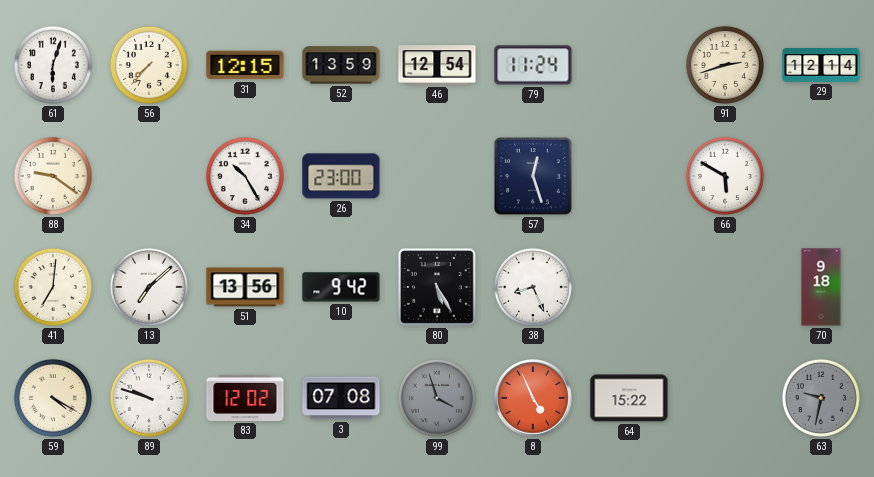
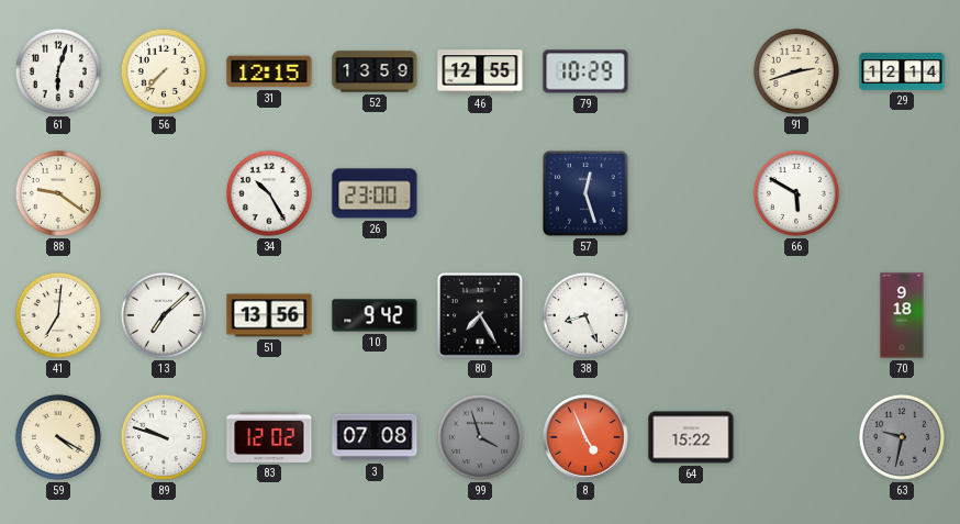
46: 12:54 -> 12:55 (480, 71)
79: 11:24 -> 10:29 (585, 71)
80: 5:25 -> 7:25 (481, 316)
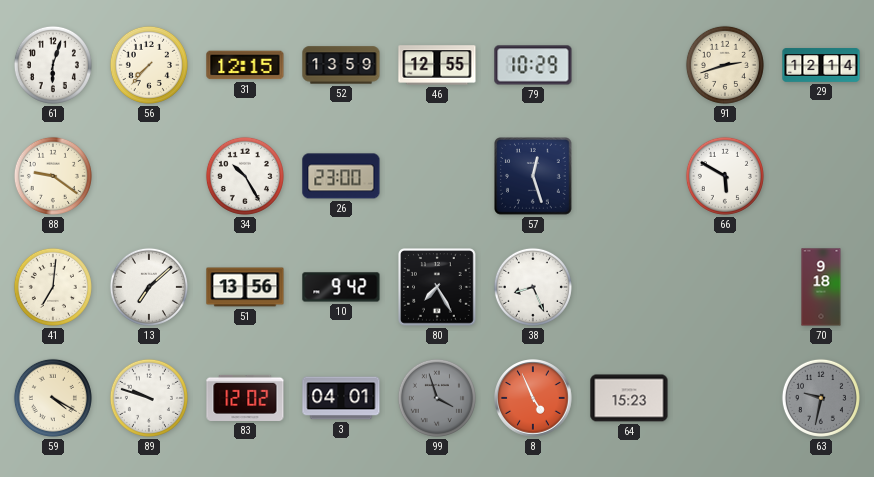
3: 07:08 -> 04:01 (341, 398)
64: 15:22 -> 15:23 (629, 398)
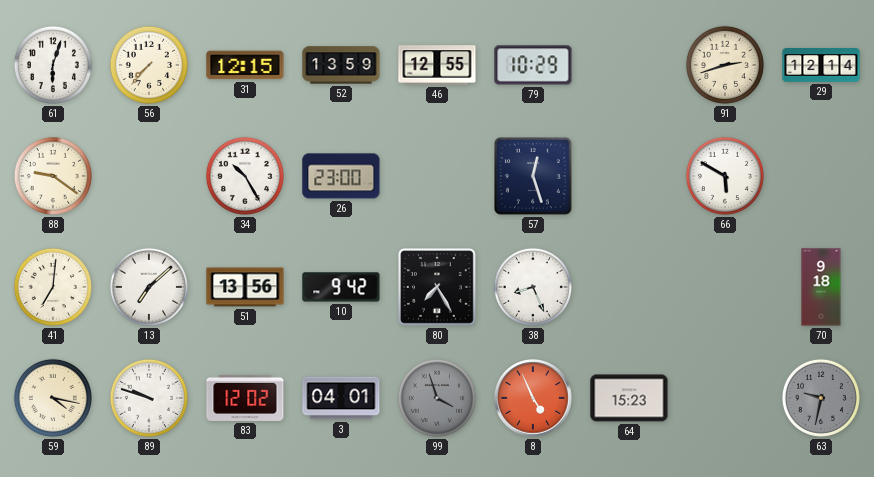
59: 4:20 -> 4:17 (53, 398)
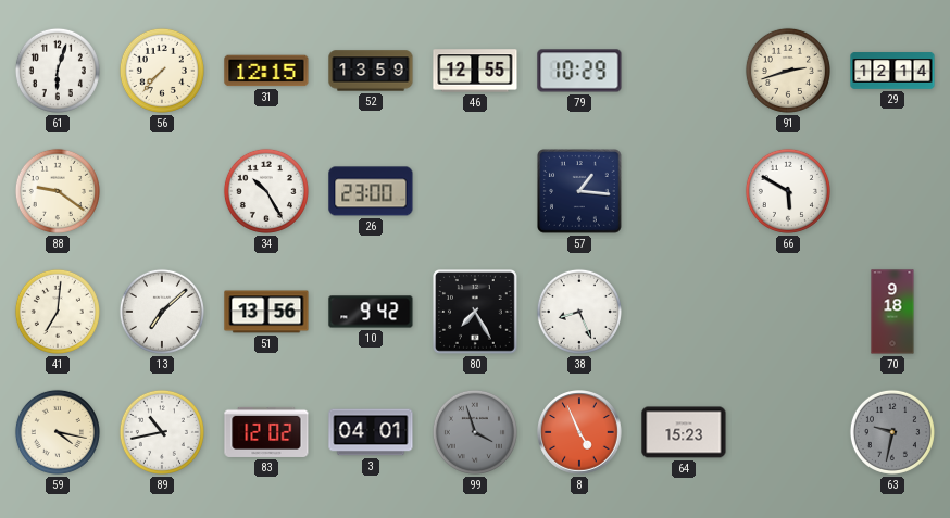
57: 12:27 -> 1:16 (580, 192)
89: 9:48 -> 10:43 (162, 432)
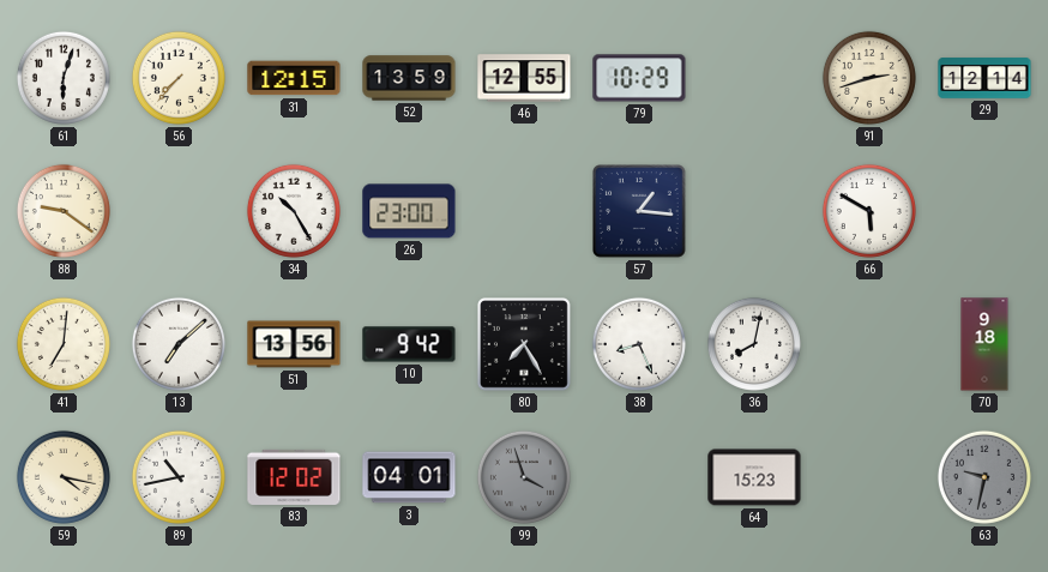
36: none -> 8:02 (754, 344)
8: 4:56 -> none (579, 432)
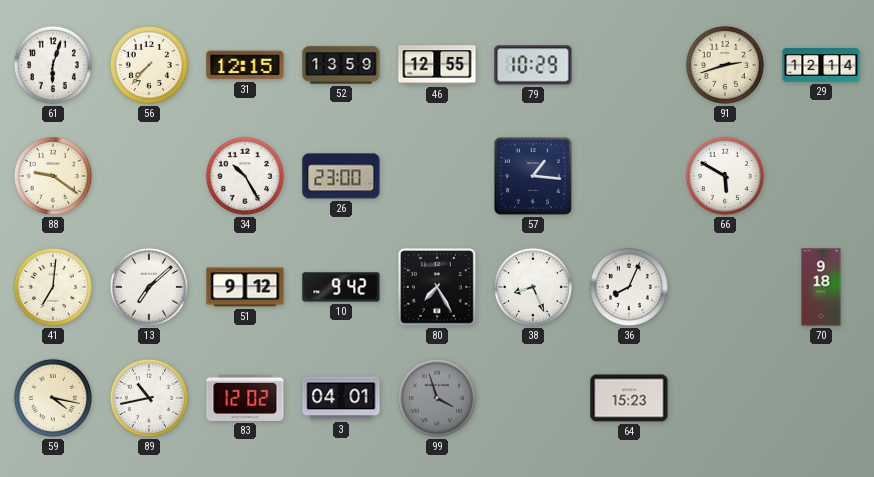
51: 13:56 -> 9:12 (245, 287)
36: 8:02 -> 8:04 (629, 287)
63: 9:32 -> none (984, 477)
